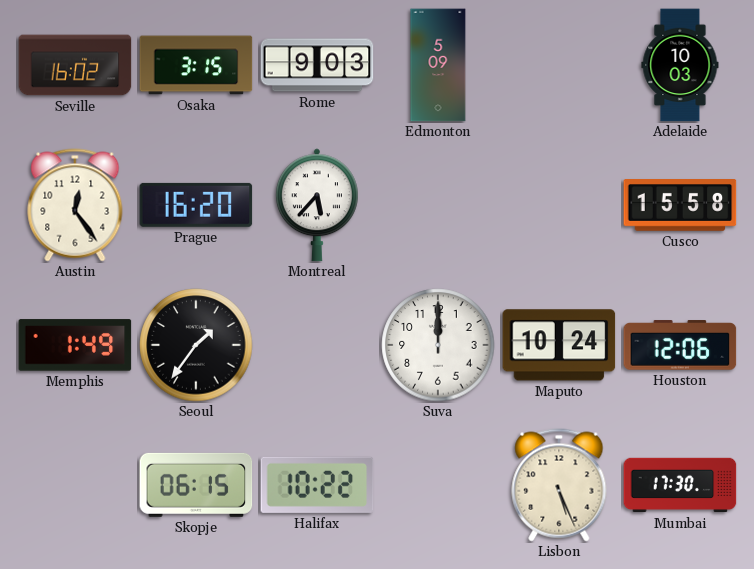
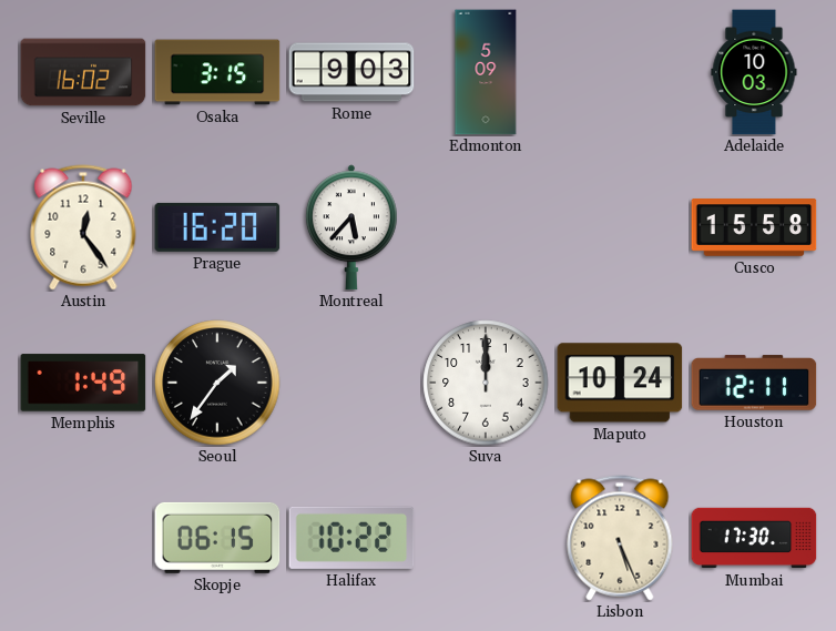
Houston: 12:06 -> 12:11 (754, 383)
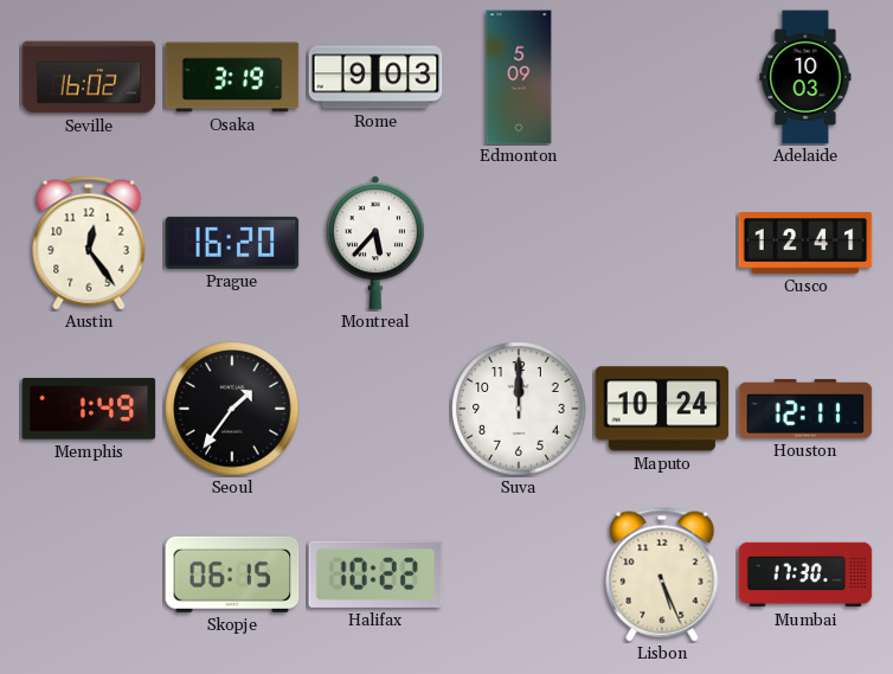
Osaka: 3:15 -> 3:19 (232, 77)
Cusco: 15:58 -> 12:41 (805, 244)
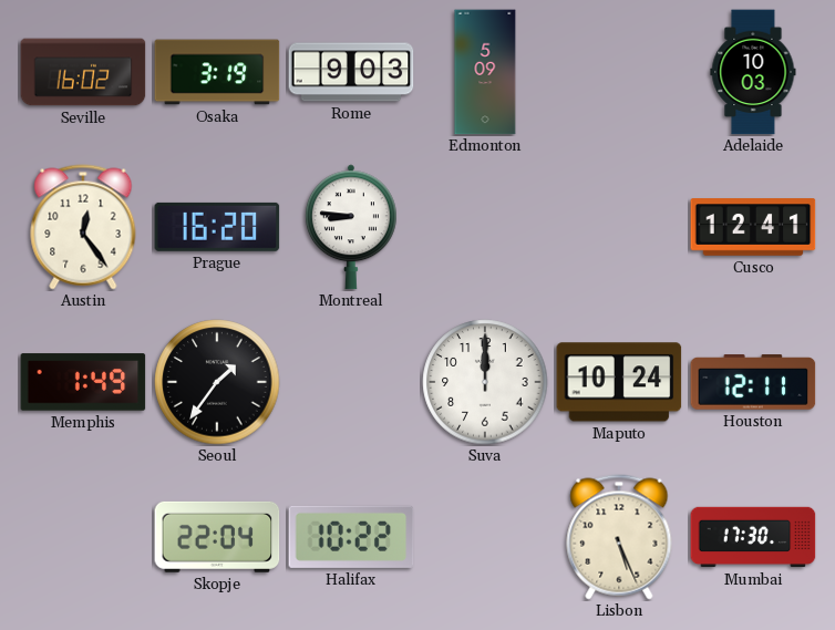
Montreal: 5:37 -> 8:46 (351, 227)
Skopje: 06:15 -> 22:04 (217, 537)
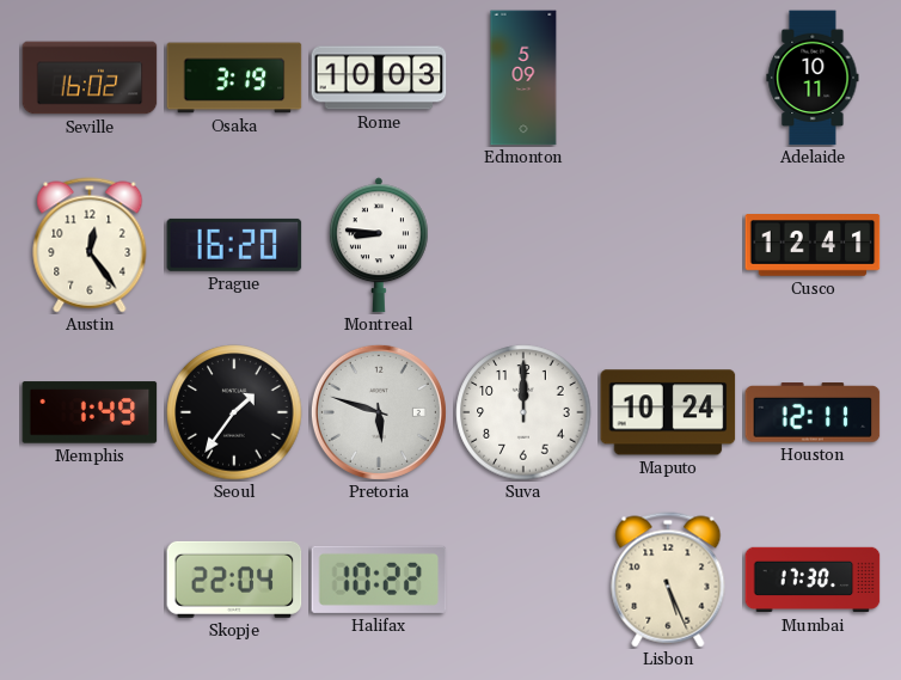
Rome: 9:03 -> 10:03 (379, 78)
Adelaide: 10:03 -> 10:11 (813, 78)
Pretoria: none -> 5:48 (379, 412)
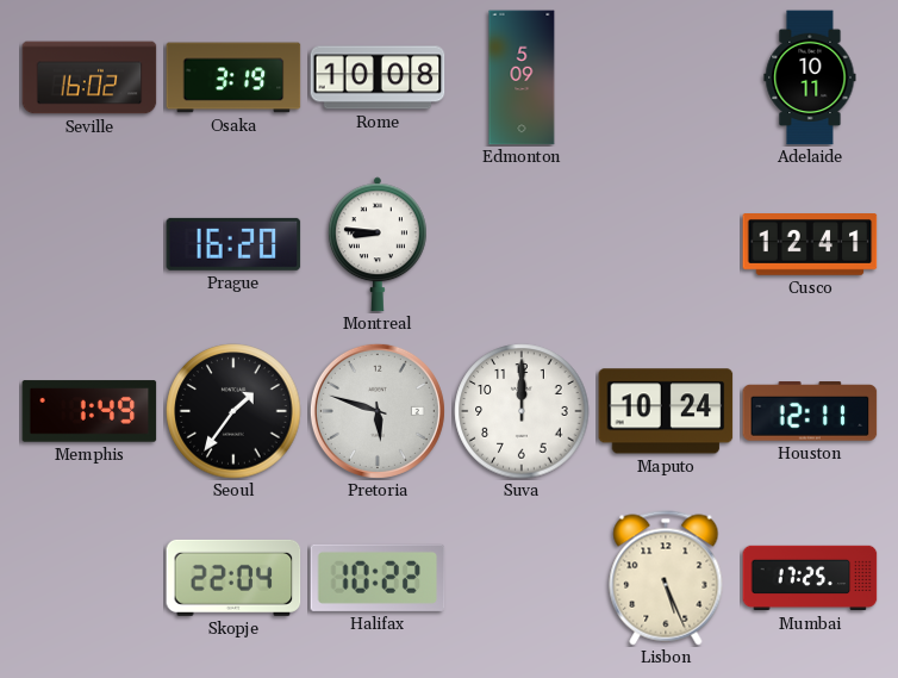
Rome: 10:03 -> 10:08 (378, 77)
Austin: 12:24 -> none (90, 245)
Mumbai: 17:30 -> 17:25 (810, 578)
